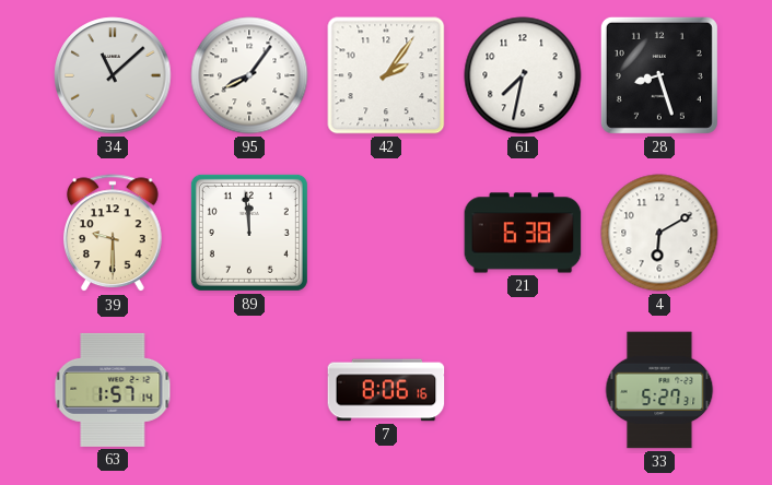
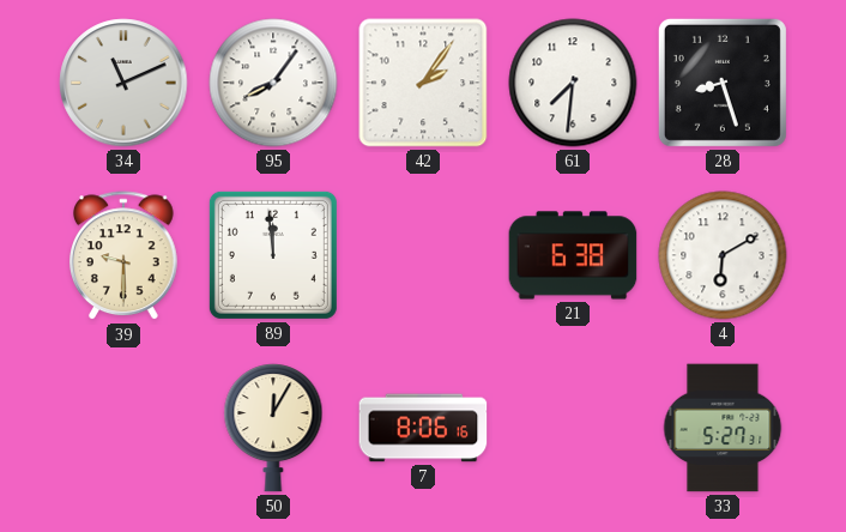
34: 11:08 -> 11:11 (123, 83)
61: 7:32 -> 7:31 (573, 83)
63: 1:57 -> none (113, 390)
50: none -> 12:05 (273, 428)
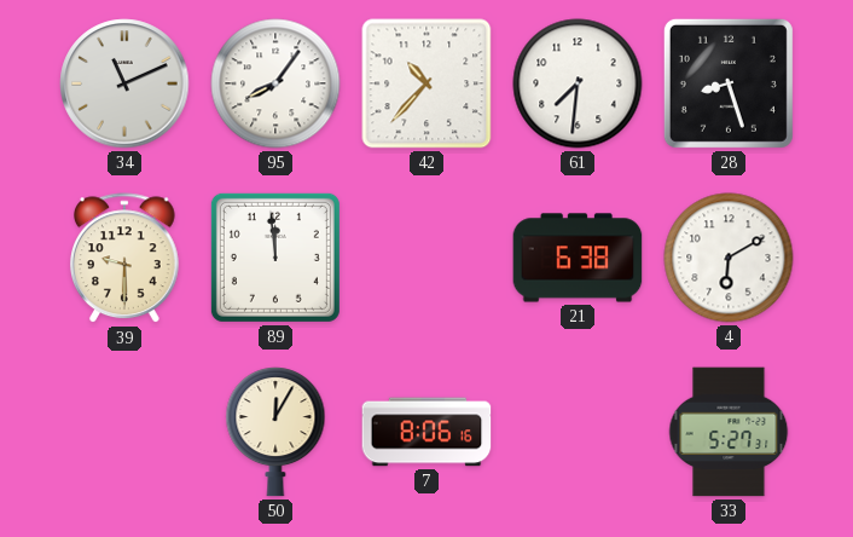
42: 2:06 -> 10:37 (426, 83)
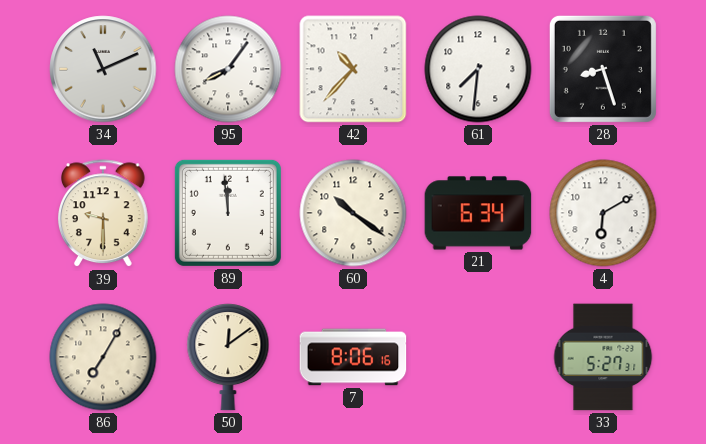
60: none -> 10:21 (353, 213)
21: 6:38 -> 6:34 (478, 213)
86: none -> 7:05 (103, 357)
50: 12:05 -> 12:09 (228, 357)
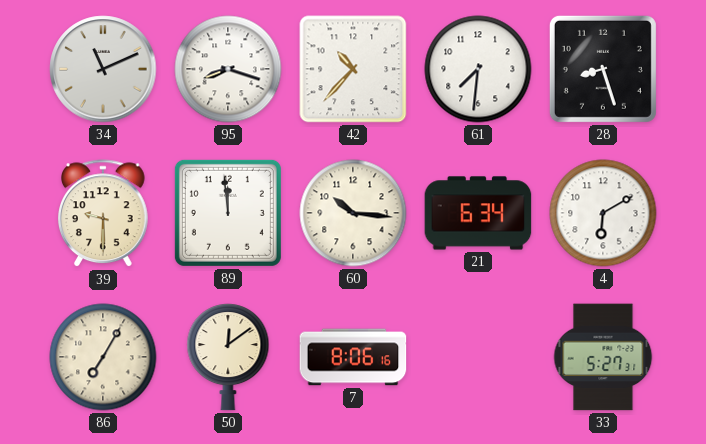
95: 8:06 -> 8:18 (228, 69)
60: 10:21 -> 10:16 (353, 213)
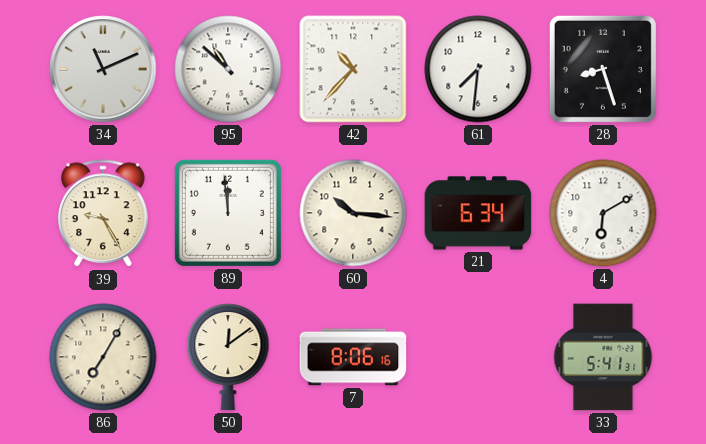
95: 8:18 -> 10:52 (228, 69)
39: 9:30 -> 9:25 (104, 214)
33: 5:27 -> 5:41 (603, 357)
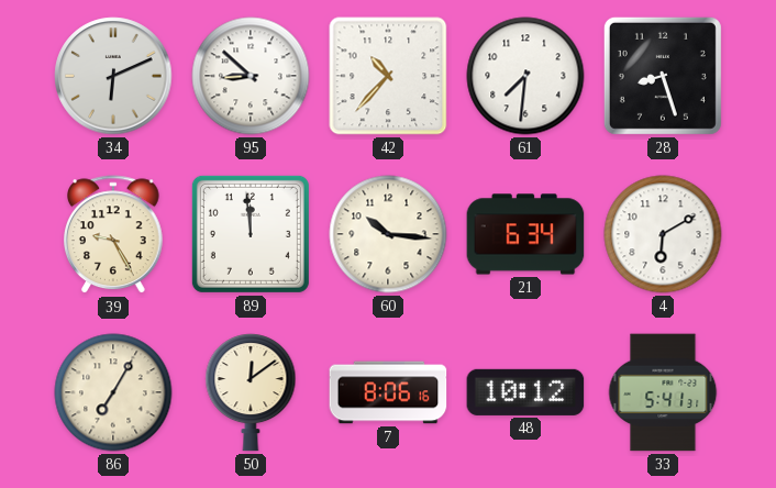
34: 11:11 -> 6:11 (113, 76)
95: 10:52 -> 8:52 (251, 76)
48: none -> 10:12 (525, 392)
